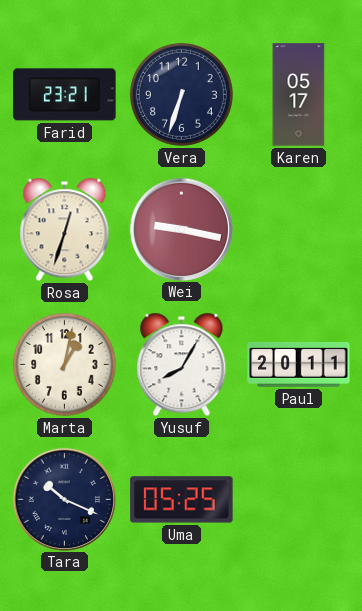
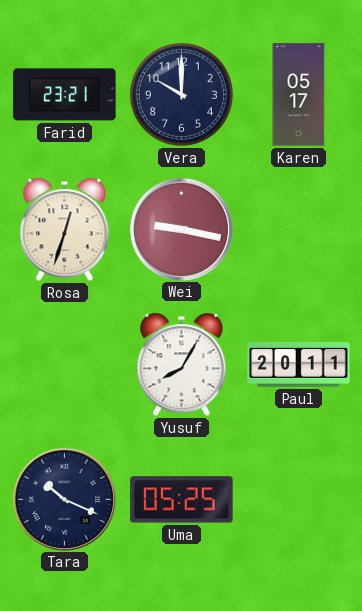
Vera: 6:33 -> 10:00 (181, 94)
Marta: 1:02 -> none (64, 364)
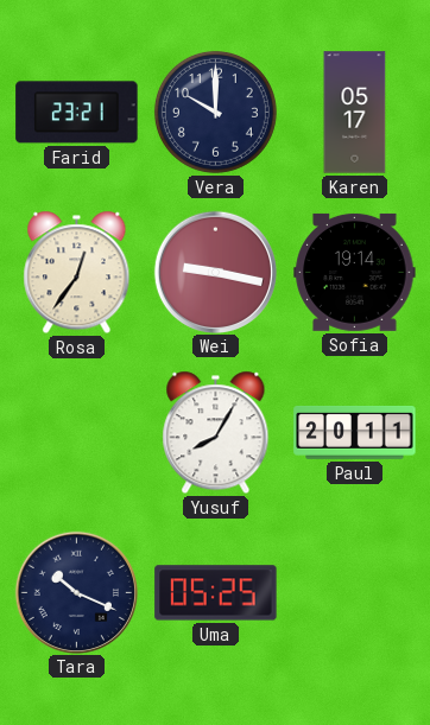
Rosa: 12:33 -> 12:36 (77, 273)
Sofia: none -> 19:14 (355, 272)
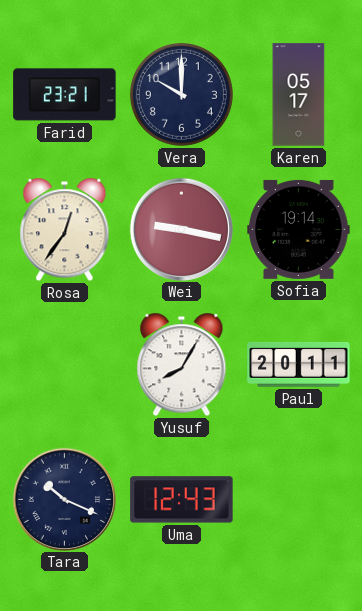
Uma: 05:25 -> 12:43 (182, 500)
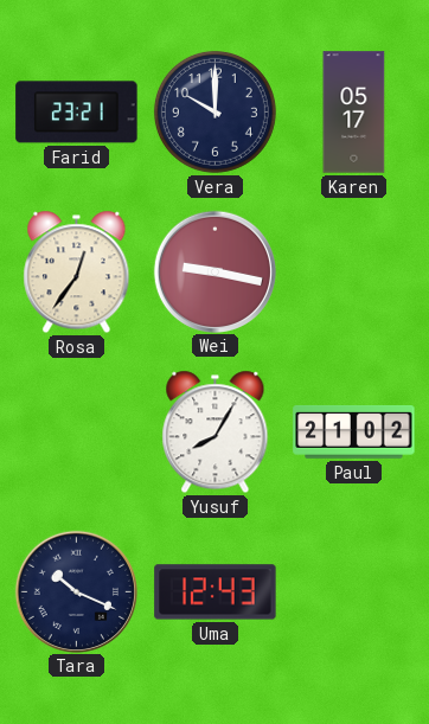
Sofia: 19:14 -> none (299, 229)
Paul: 20:11 -> 21:02 (354, 431)
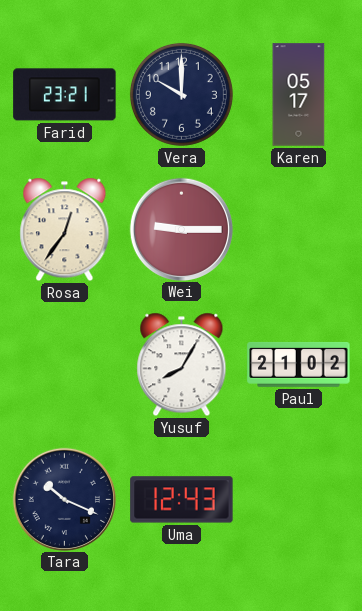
Wei: 9:17 -> 9:15 (181, 229)
